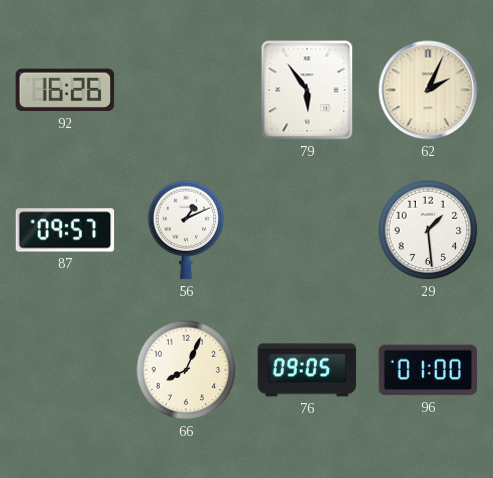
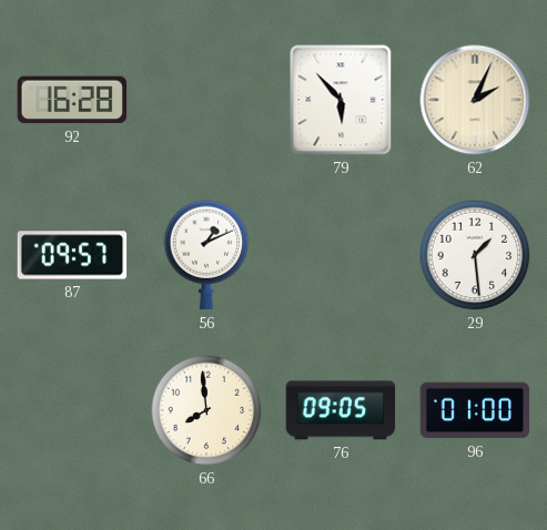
92: 16:26 -> 16:28 (72, 100)
79: 5:54 -> 5:53 (341, 100)
66: 8:04 -> 7:59 (206, 410)
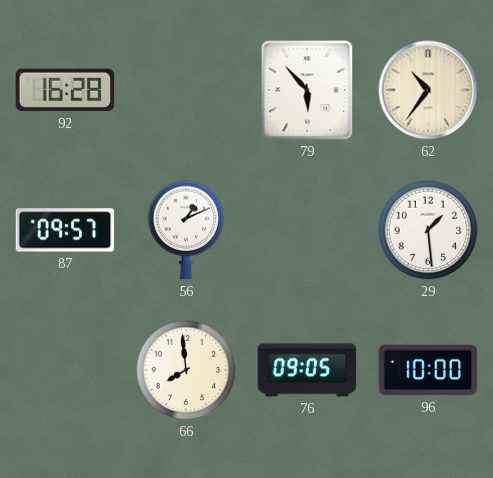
62: 2:04 -> 10:36 (428, 90)
96: 01:00 -> 10:00 (428, 370)
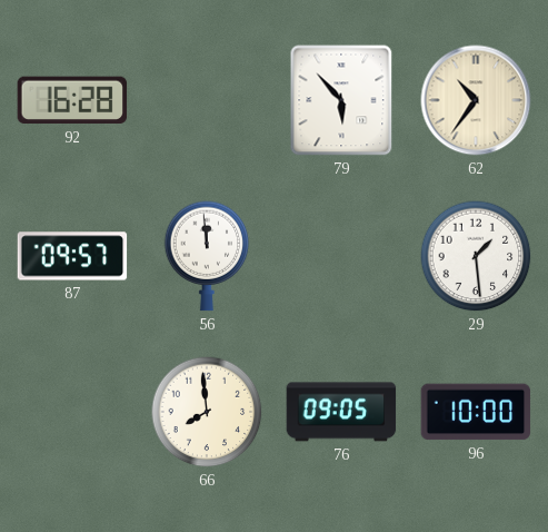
56: 1:11 -> 11:59 (207, 256)
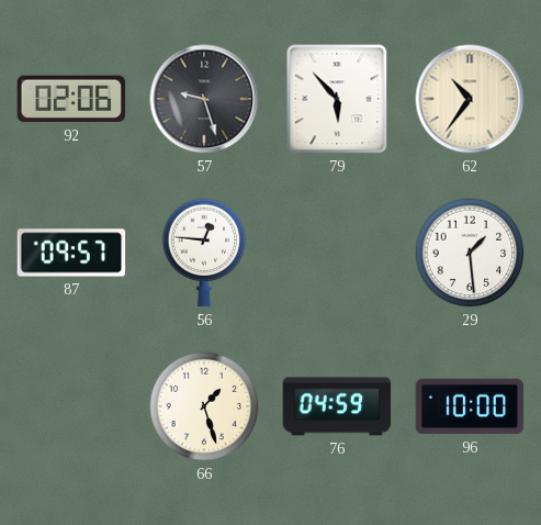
92: 16:28 -> 02:06 (71, 99)
57: none -> 9:27 (204, 99)
56: 11:59 -> 12:46 (204, 253)
66: 7:59 -> 1:27 (204, 406)
76: 09:05 -> 04:59 (337, 406)
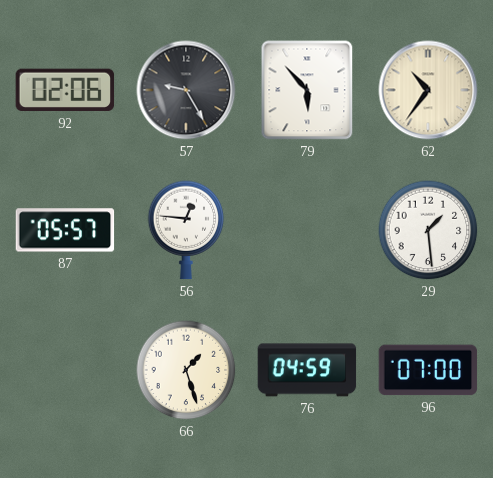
57: 9:27 -> 9:25 (186, 90)
87: 09:57 -> 05:57 (65, 230)
96: 10:00 -> 07:00 (428, 370)
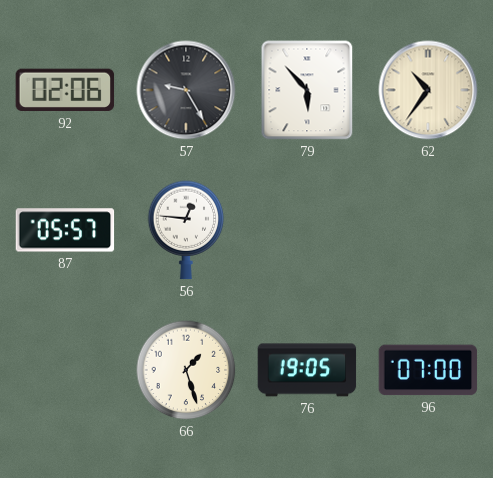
29: 1:29 -> none (428, 230)
76: 04:59 -> 19:05 (307, 370)
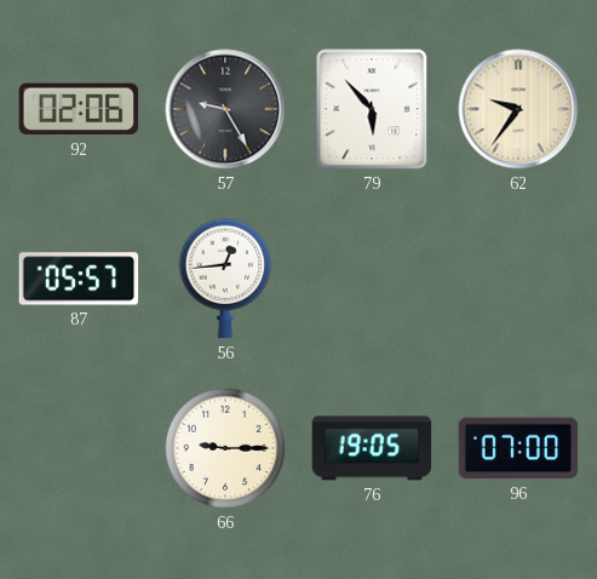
62: 10:36 -> 9:36 (518, 109)
56: 12:46 -> 12:44 (225, 279)
66: 1:27 -> 9:15 (225, 448)
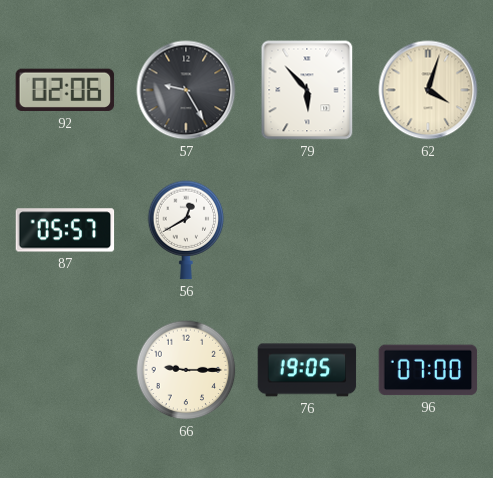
62: 9:36 -> 4:03 (428, 90)
56: 12:44 -> 12:40 (186, 230)
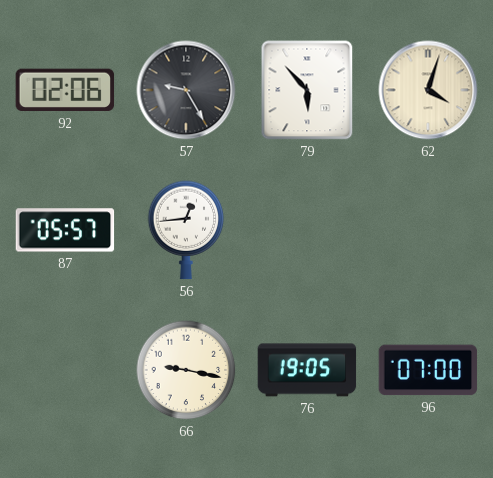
56: 12:40 -> 12:44 (186, 230)
66: 9:15 -> 9:17 (186, 370)
